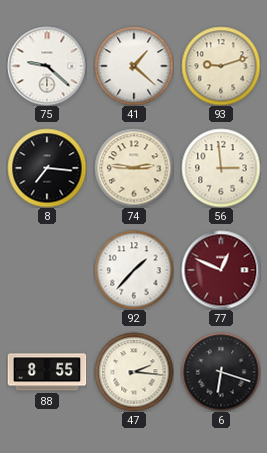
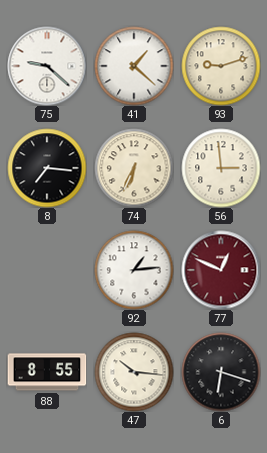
74: 2:46 -> 6:34 (134, 168)
92: 1:37 -> 1:14 (134, 270)
47: 2:16 -> 10:16 (134, 372)
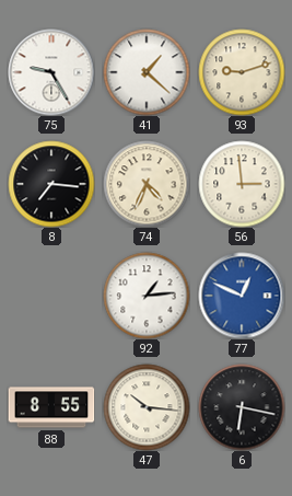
75: 9:22 -> 9:25 (51, 72)
74: 6:34 -> 4:34 (147, 184)
77 dial: burgundy -> blue (242, 296)
6: 6:18 -> 6:17 (242, 407)
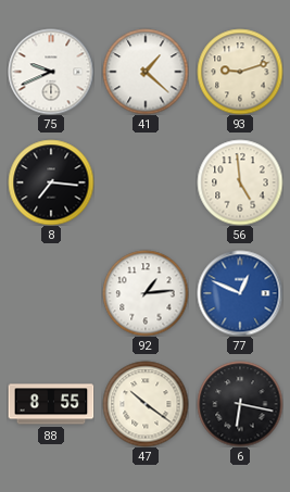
75: 9:25 -> 9:41 (51, 72)
74: 4:34 -> none (147, 184)
56: 2:59 -> 4:59 (240, 182)
47: 10:16 -> 10:21 (146, 404)
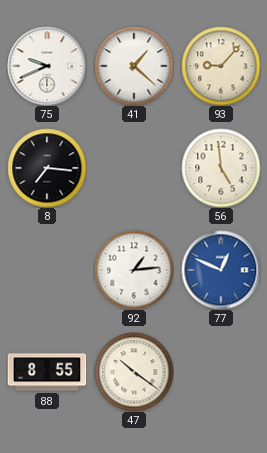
93: 9:12 -> 9:07 (221, 66)
6: 6:17 -> none (240, 404)
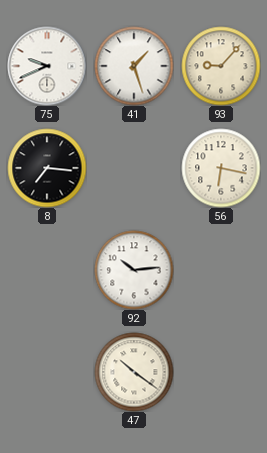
41: 1:22 -> 1:27 (134, 66)
56: 4:59 -> 6:17 (221, 168)
92: 1:14 -> 10:14 (134, 270)
77: 12:49 -> none (221, 270)
88: 8:55 -> none (47, 372)
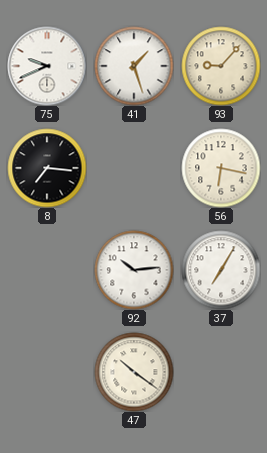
37: none -> 7:05 (221, 270)
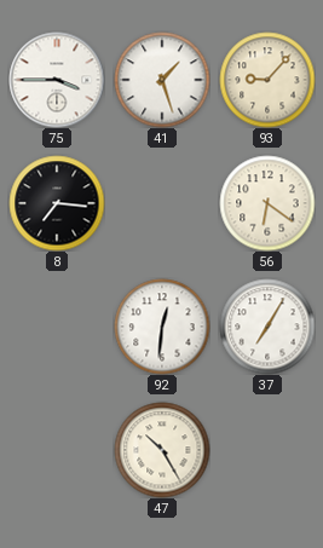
75: 9:41 -> 3:45 (57, 80)
56: 6:17 -> 6:21 (267, 203)
92: 10:14 -> 12:31 (162, 327)
47: 10:21 -> 10:25 (162, 450)
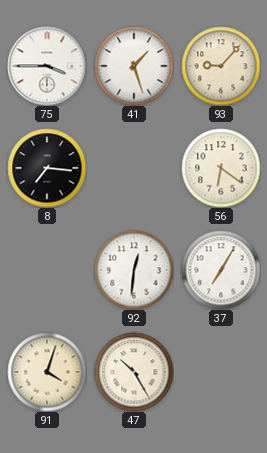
91: none -> 4:03 (47, 372)
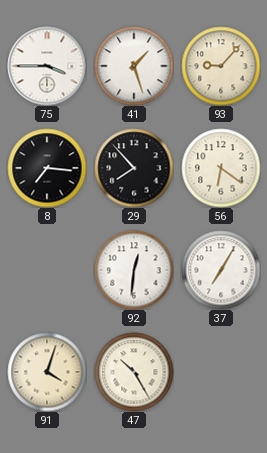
29: none -> 7:53 (134, 168)
